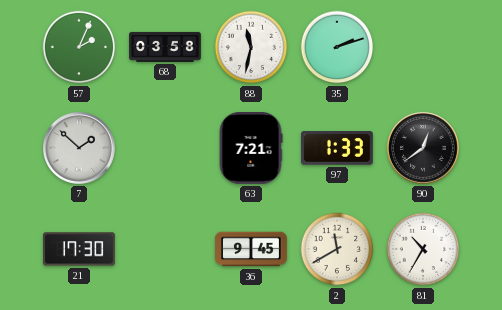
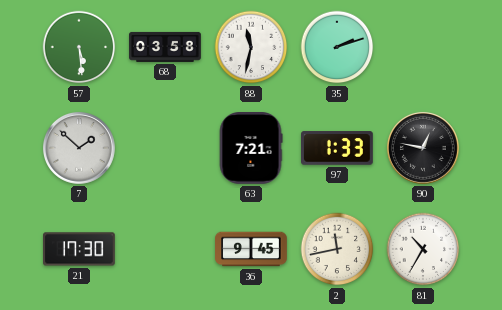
57: 2:04 -> 5:29 (79, 47)
90: 12:39 -> 12:47 (423, 148)
2: 11:40 -> 11:43 (337, 249)
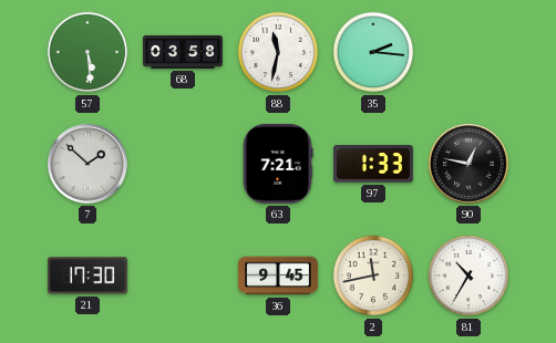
35: 2:12 -> 2:16 (373, 52)
